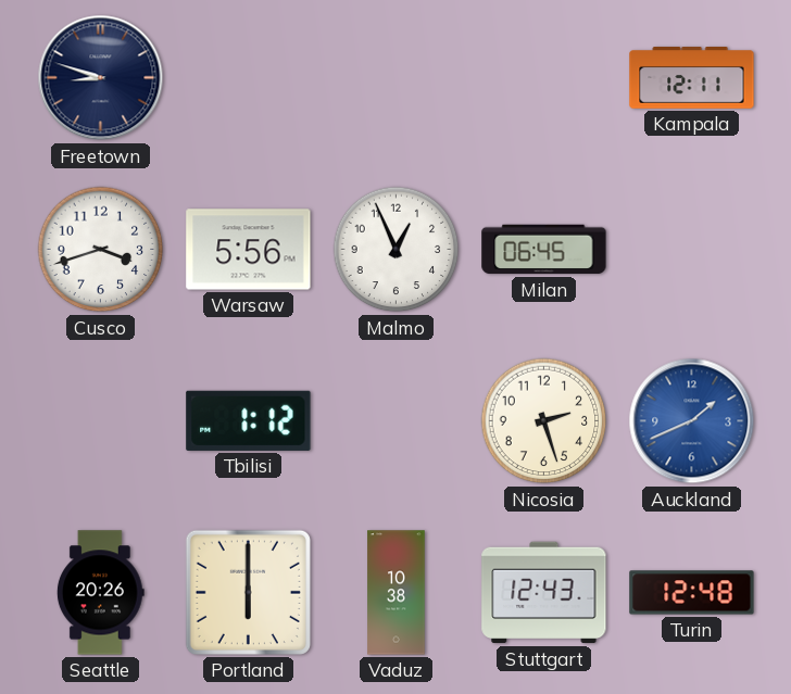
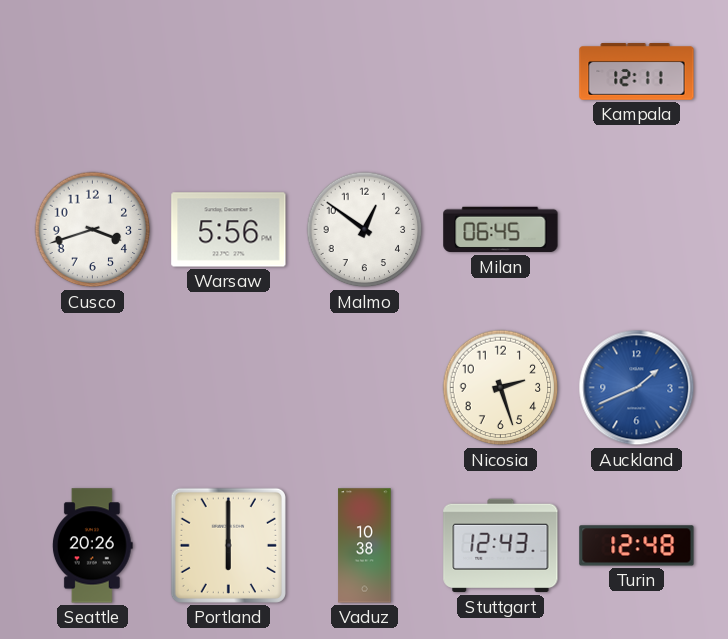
Freetown: 8:48 -> none (101, 78)
Malmo: 12:56 -> 12:51 (365, 230)
Tbilisi: 1:12 -> none (249, 420)
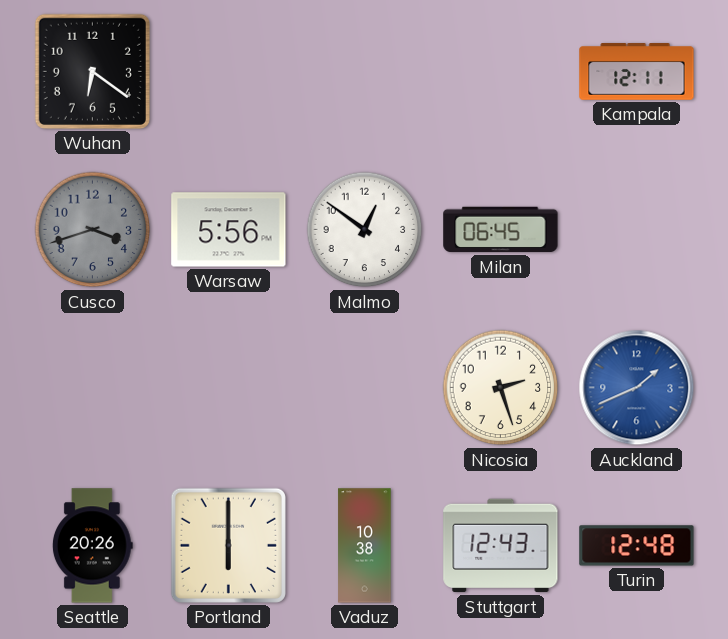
Wuhan: none -> 6:21 (92, 71)
Cusco dial: white -> grey (93, 230)
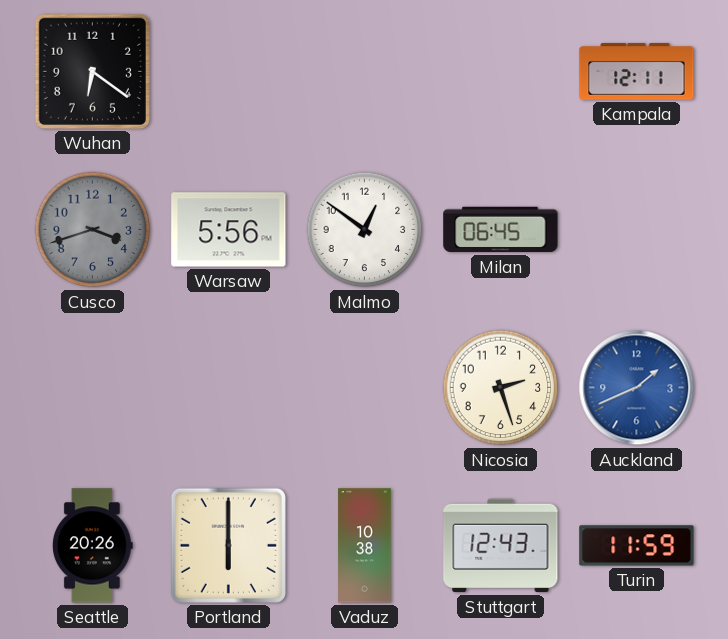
Turin: 12:48 -> 11:59 (637, 546)
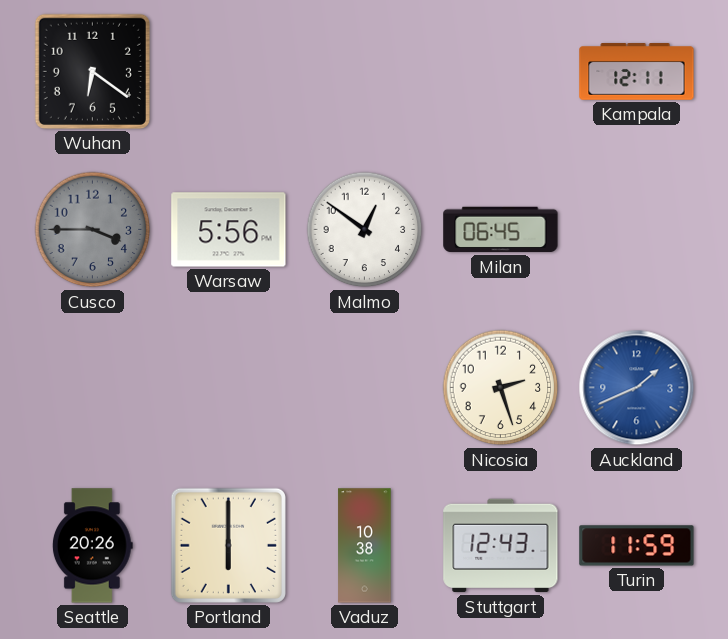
Cusco: 3:42 -> 3:45 (93, 230)
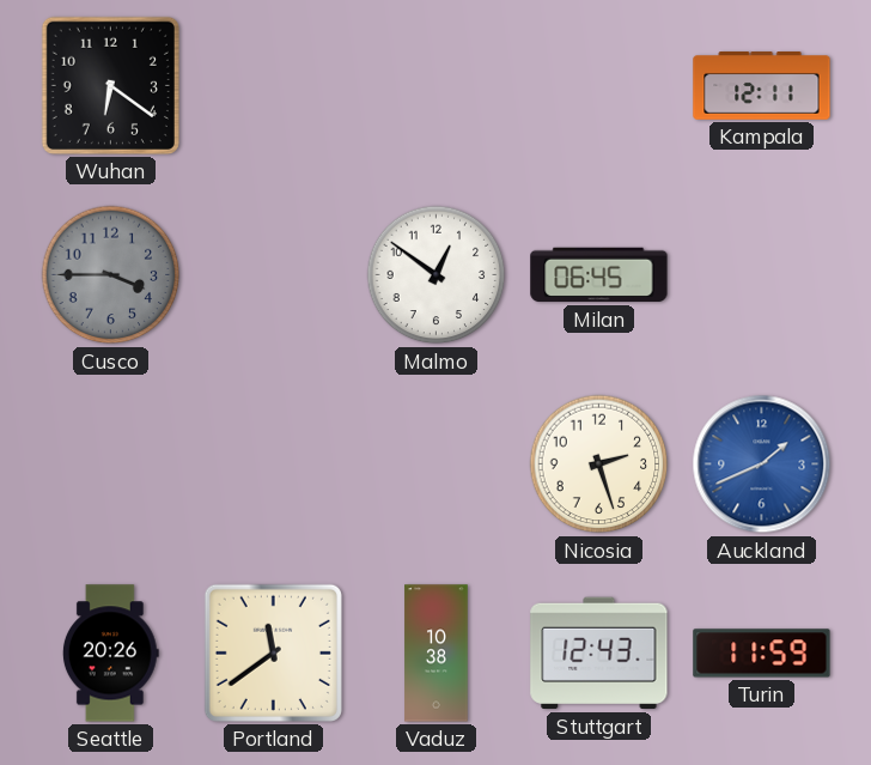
Warsaw: 5:56 -> none (229, 230)
Portland: 6:00 -> 11:39 (273, 652)
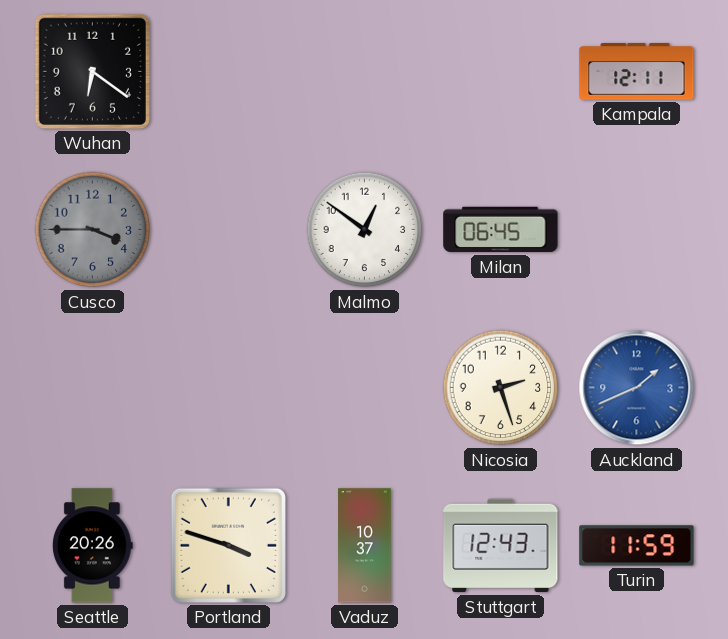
Portland: 11:39 -> 3:48 (228, 545)
Vaduz: 10:38 -> 10:37 (365, 546)
